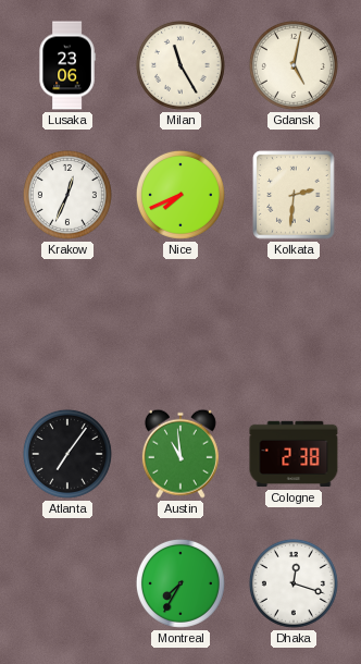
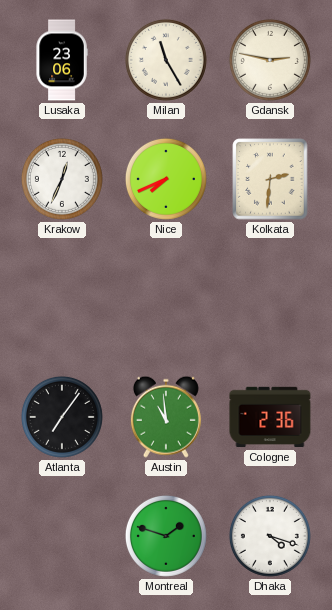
Gdansk: 5:02 -> 2:47 (270, 60)
Cologne: 2:38 -> 2:36 (270, 417)
Montreal: 7:35 -> 1:48 (166, 536)
Dhaka: 12:18 -> 4:18 (270, 536)
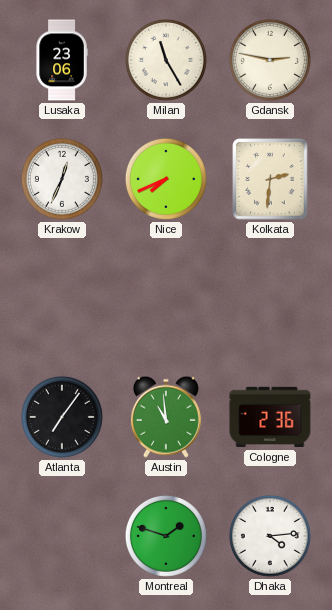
Dhaka: 4:18 -> 4:14 (270, 536)
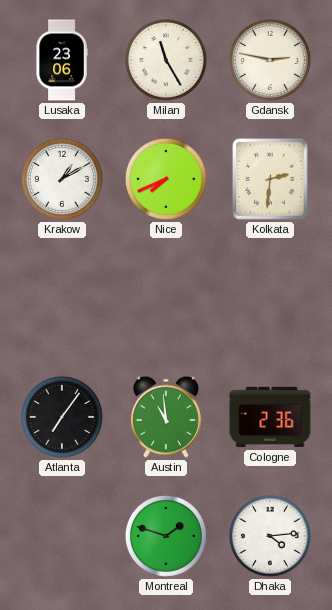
Krakow: 12:34 -> 1:10 (62, 179)
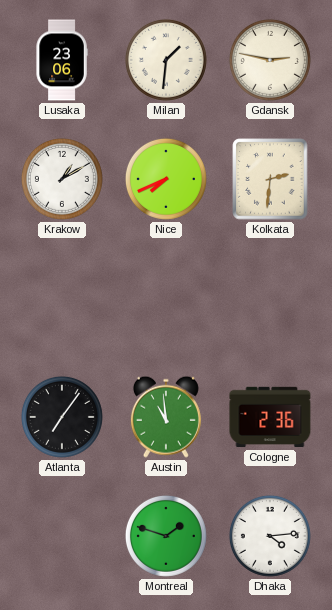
Milan: 11:25 -> 1:31 (166, 60)
